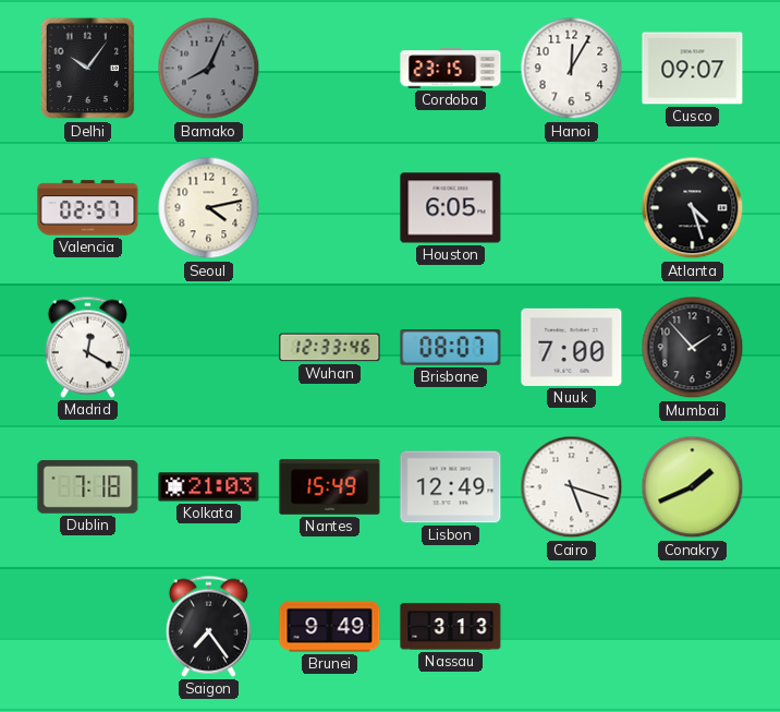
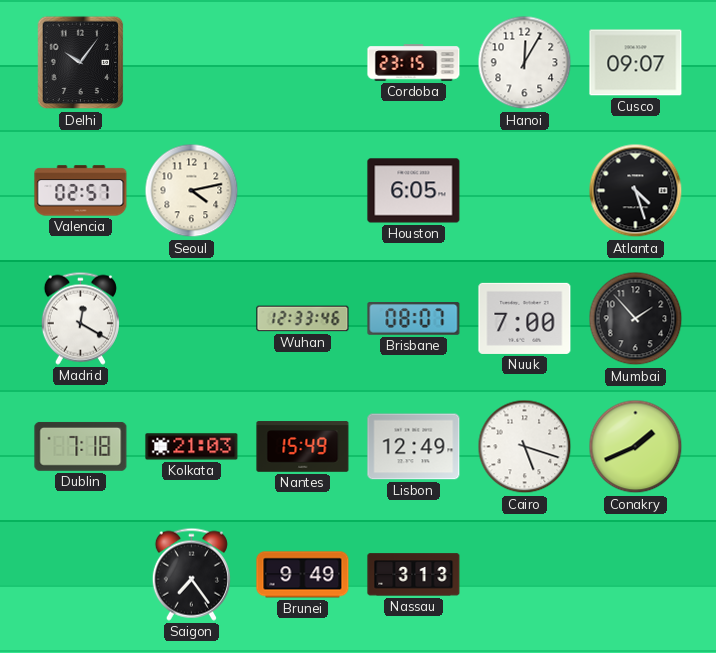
Bamako: 8:04 -> none (209, 69)
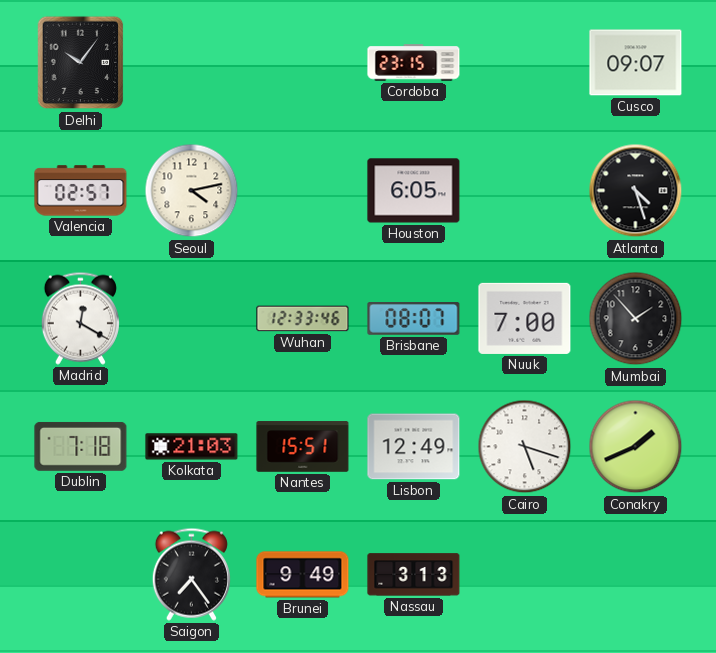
Hanoi: 12:05 -> none (525, 63)
Nantes: 15:49 -> 15:51 (303, 447)
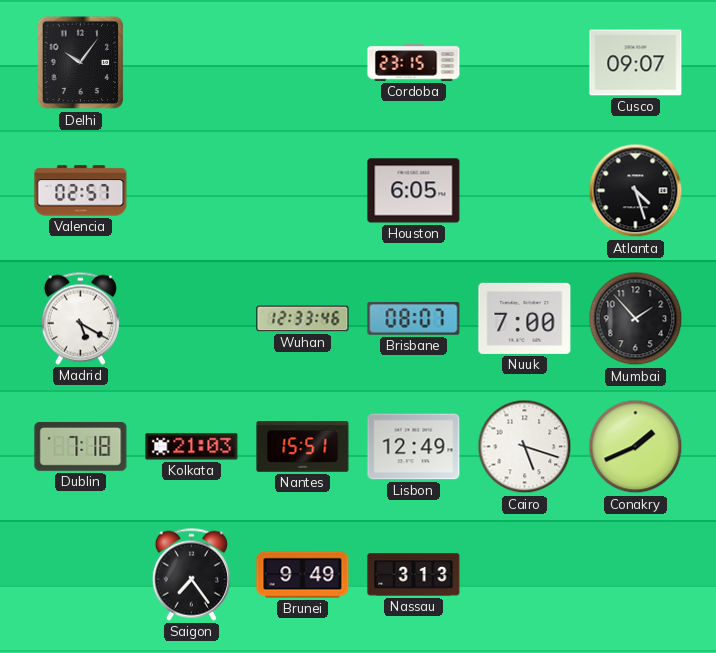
Seoul: 4:13 -> none (192, 191)
Madrid: 12:20 -> 5:20 (80, 318)
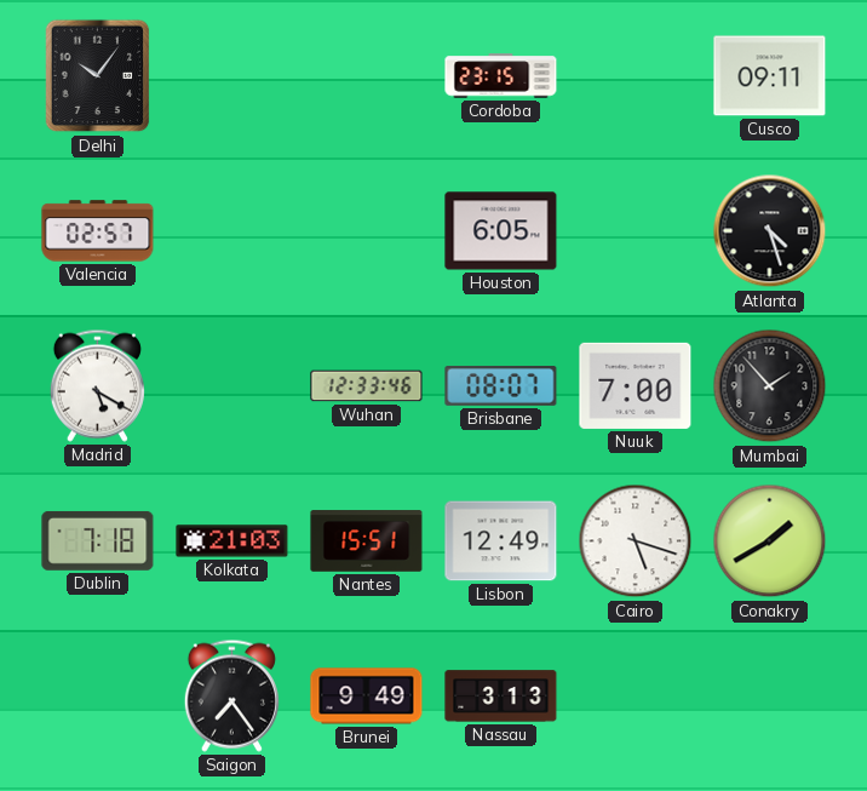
Cusco: 09:07 -> 09:11 (770, 76)
Conakry: 1:41 -> 1:40 (770, 541)
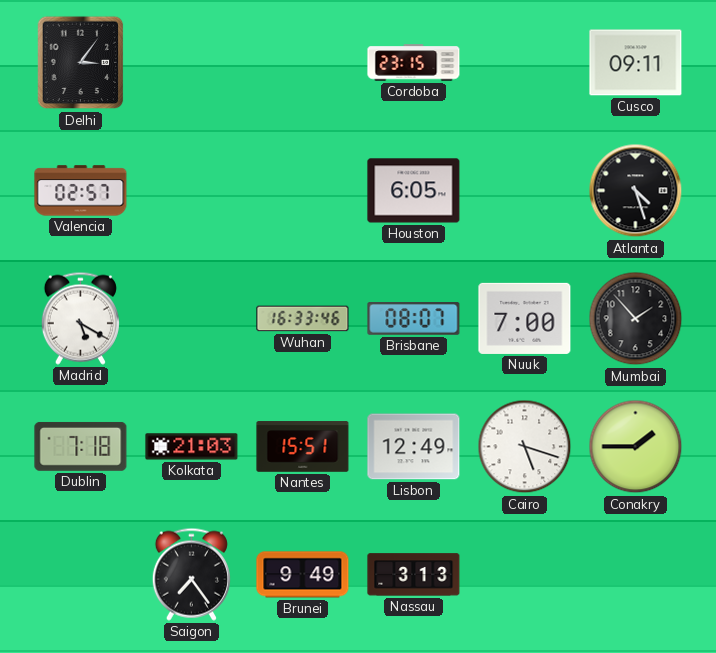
Delhi: 10:06 -> 3:06 (81, 63)
Wuhan: 12:33 -> 16:33 (303, 319)
Conakry: 1:40 -> 1:45 (636, 447)
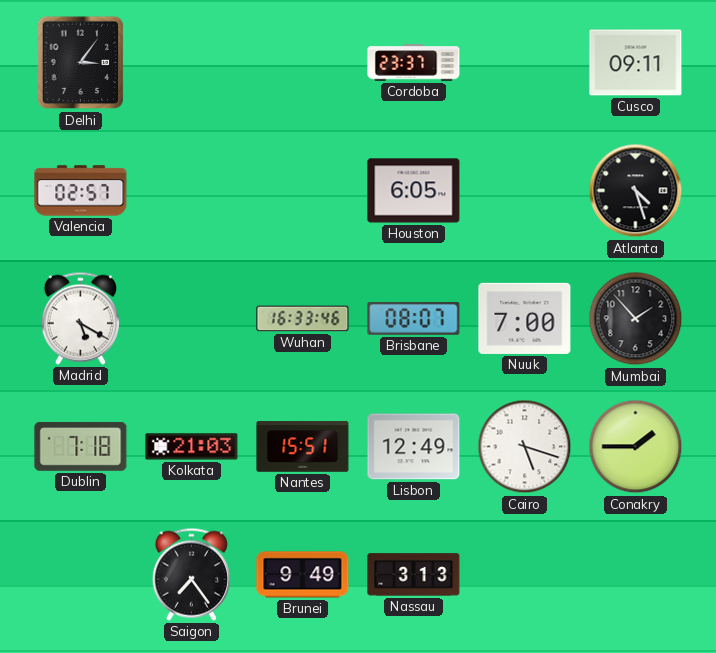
Cordoba: 23:15 -> 23:37 (414, 63)
